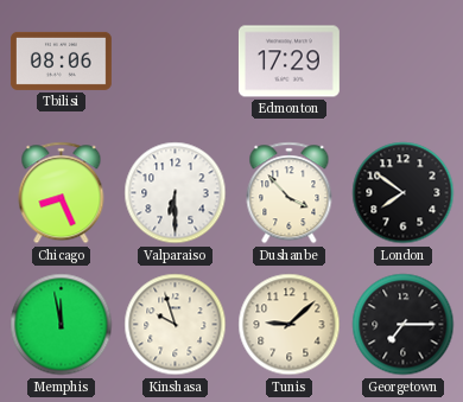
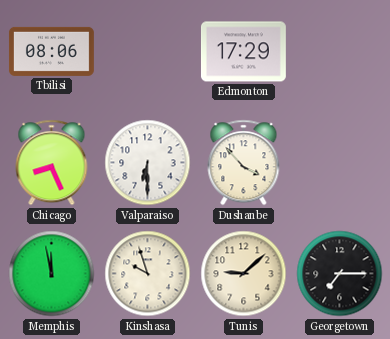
London: 7:51 -> none (404, 193)
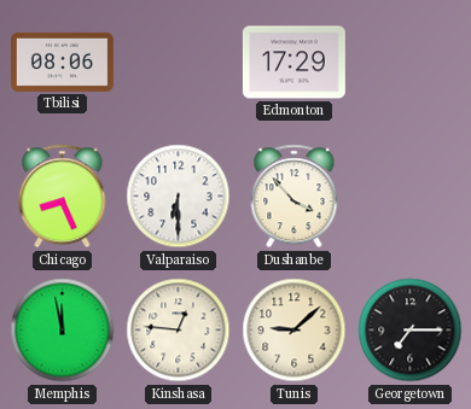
Kinshasa: 9:57 -> 12:46 (179, 331)
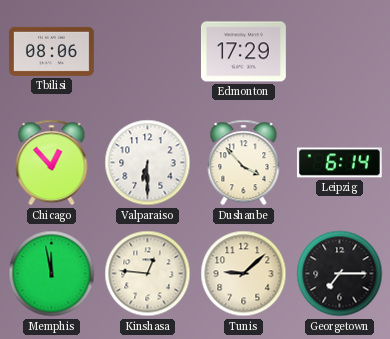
Chicago: 8:26 -> 12:53 (52, 163)
Leipzig: none -> 6:14 (339, 163)
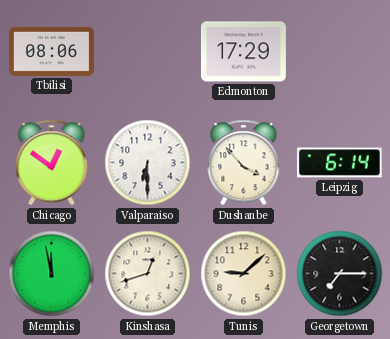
Chicago: 12:53 -> 12:51 (52, 163)
Kinshasa: 12:46 -> 12:42 (148, 274)
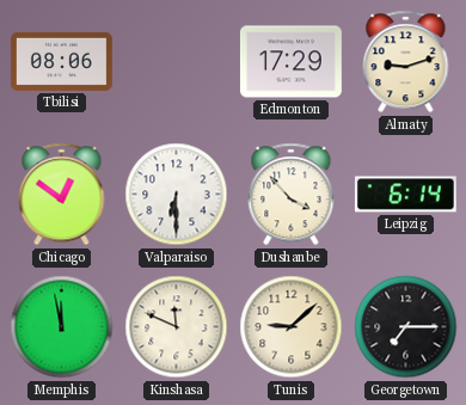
Almaty: none -> 9:12 (406, 62)
Kinshasa: 12:42 -> 11:49 (177, 327)
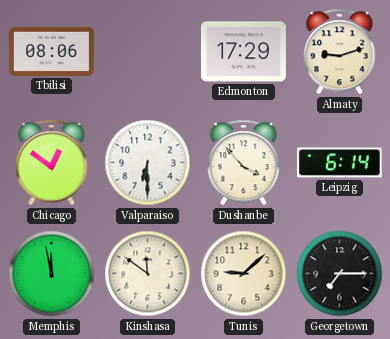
Kinshasa: 11:49 -> 11:51 (148, 274)
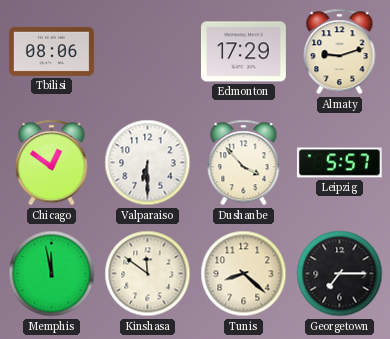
Leipzig: 6:14 -> 5:57 (339, 163)
Tunis: 9:08 -> 8:22 (244, 274)
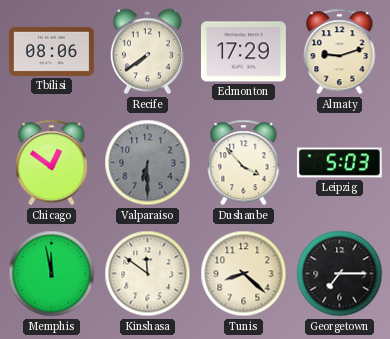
Recife: none -> 7:39 (147, 52)
Valparaiso dial: white -> grey (148, 163)
Leipzig: 5:57 -> 5:03 (339, 163)
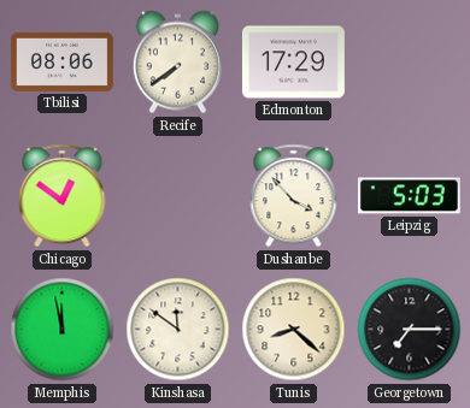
Almaty: 9:12 -> none (340, 52)
Valparaiso: 6:30 -> none (148, 163)
